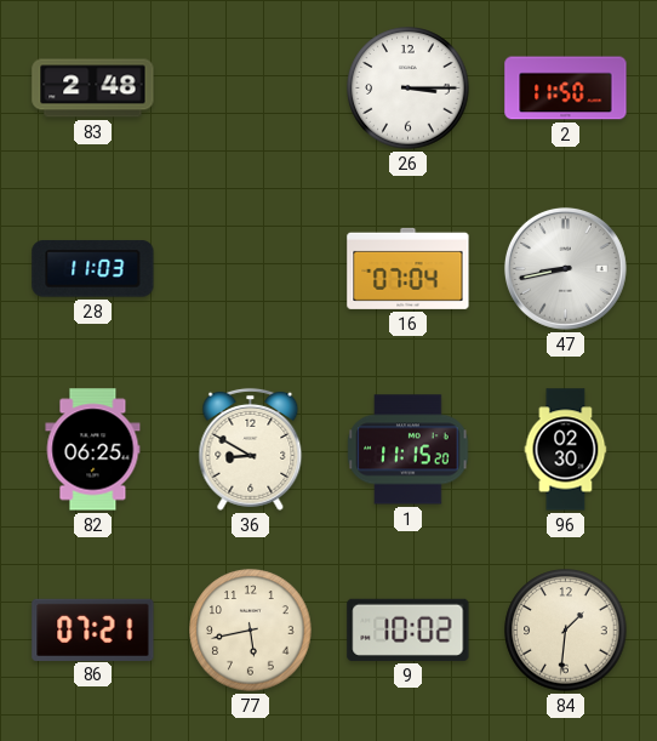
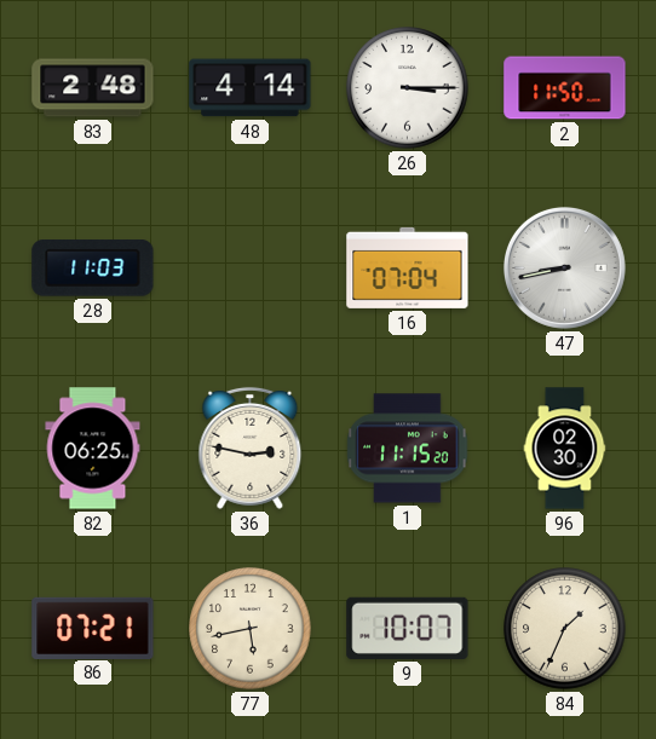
48: none -> 4:14 (251, 88)
36: 8:50 -> 2:47 (251, 448)
9: 10:02 -> 10:07 (408, 628)
84: 1:31 -> 1:34 (565, 629)
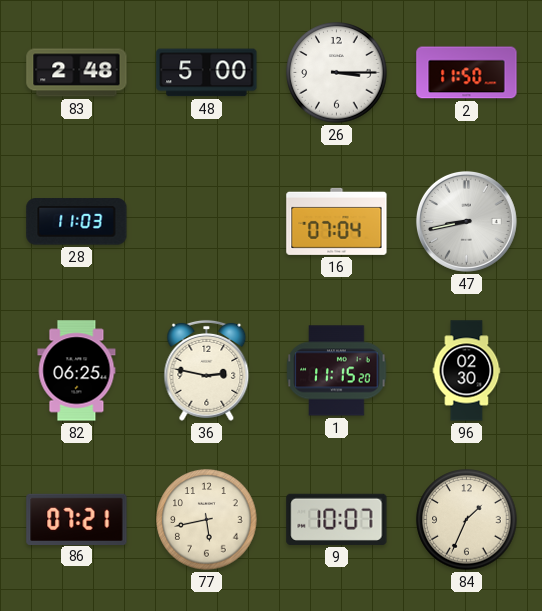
48: 4:14 -> 5:00 (207, 73)
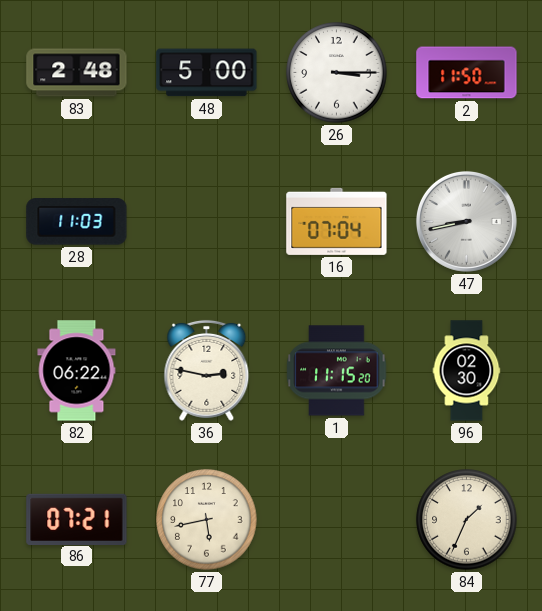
82: 06:25 -> 06:22 (77, 371)
9: 10:07 -> none (337, 519)
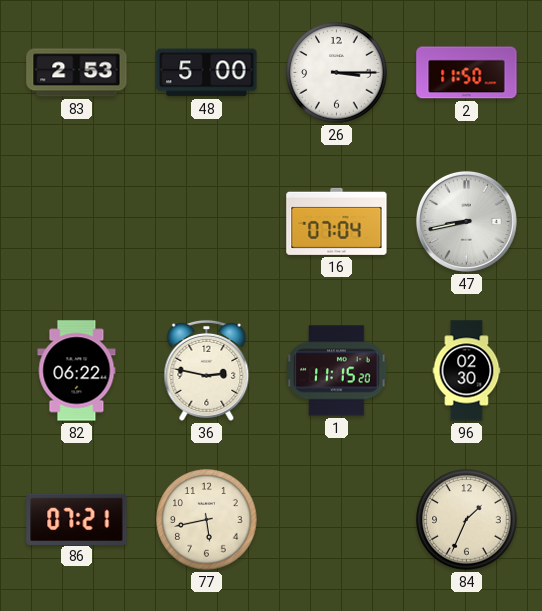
83: 2:48 -> 2:53 (77, 73)
28: 11:03 -> none (77, 222)
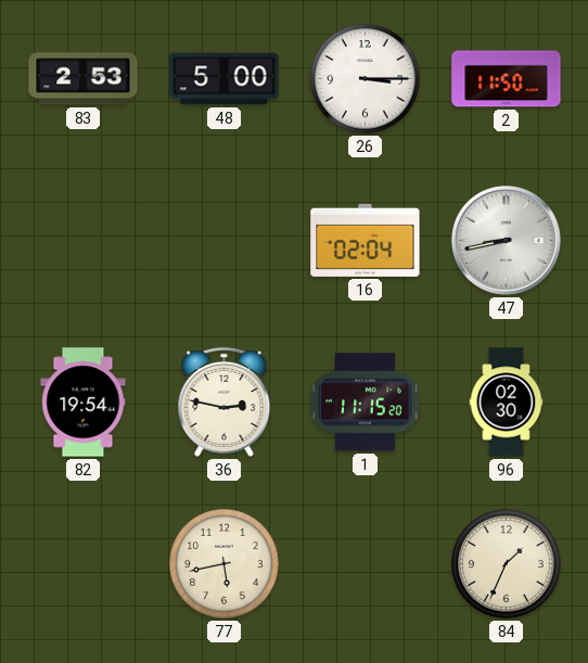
16: 07:04 -> 02:04 (366, 240)
82: 06:22 -> 19:54 (84, 403)
86: 07:21 -> none (77, 519)
